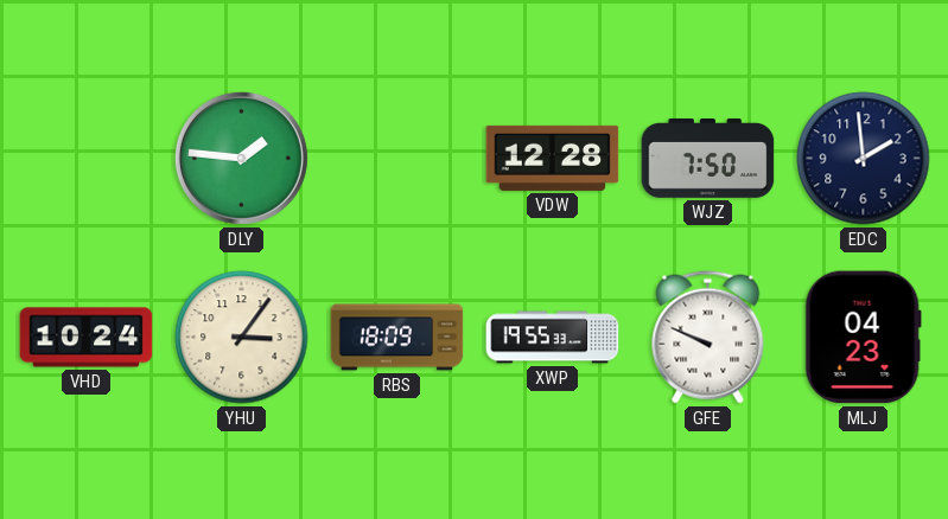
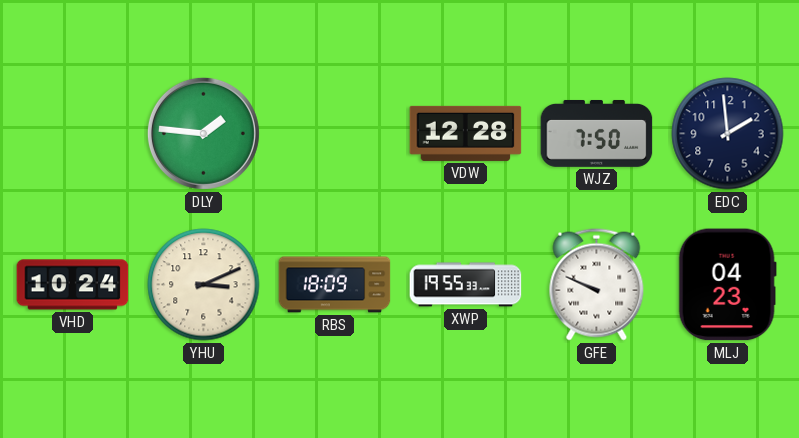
YHU: 3:06 -> 3:11 (204, 285)
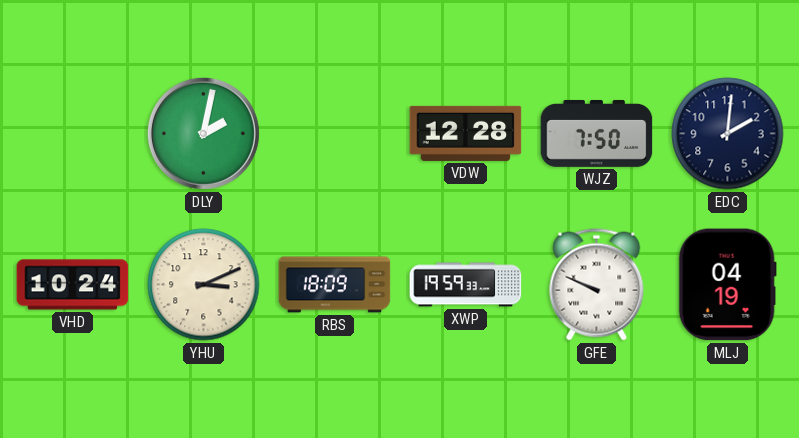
DLY: 1:46 -> 2:02 (203, 133)
EDC: 1:59 -> 2:01 (728, 134)
XWP: 19:55 -> 19:59 (466, 285)
MLJ: 04:23 -> 04:19 (727, 285)
